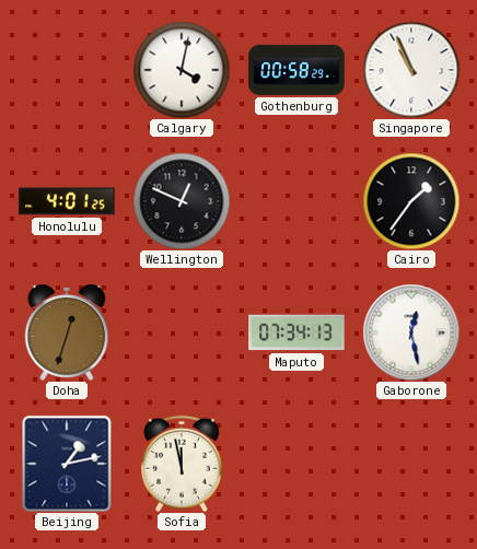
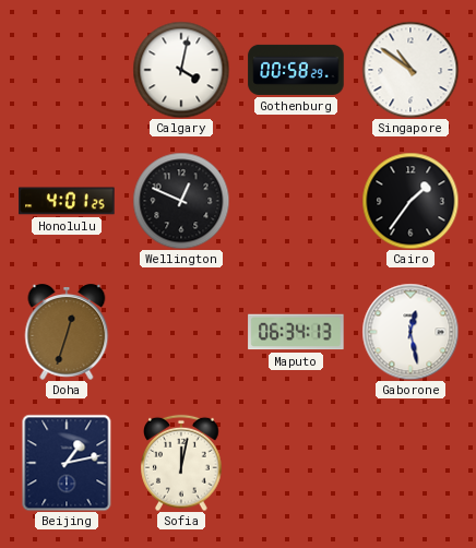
Singapore: 10:56 -> 10:51 (410, 70)
Maputo: 07:34 -> 06:34 (296, 332)
Sofia: 11:58 -> 12:02 (181, 463)
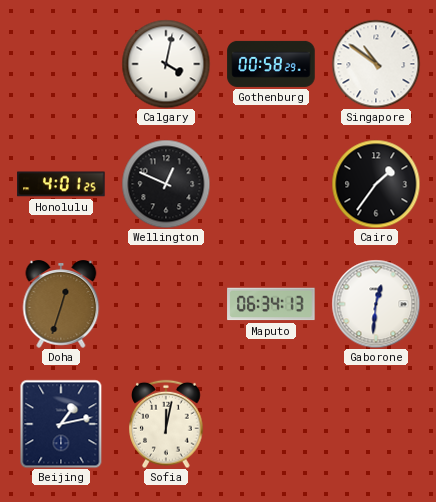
Gaborone: 12:28 -> 12:31 (376, 304)
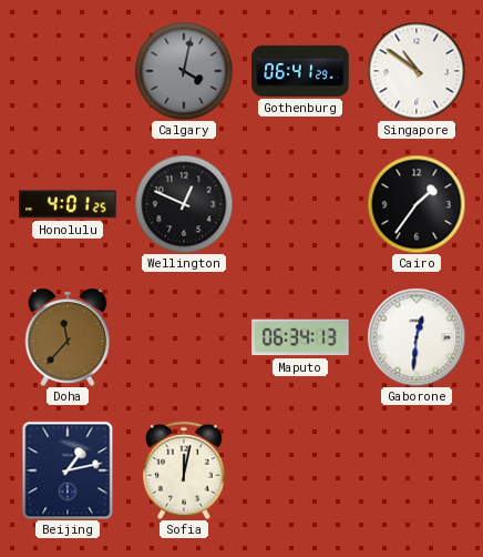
Calgary dial: white -> grey (184, 71)
Gothenburg: 00:58 -> 06:41 (300, 71)
Doha: 12:33 -> 11:37 (68, 338)
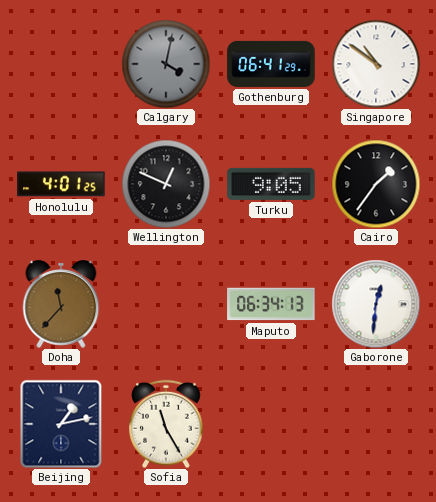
Turku: none -> 9:05 (271, 184)
Sofia: 12:02 -> 11:25 (166, 424)
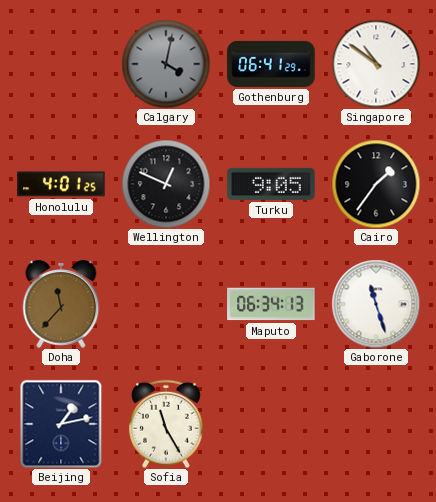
Gaborone: 12:31 -> 11:27 (376, 304)
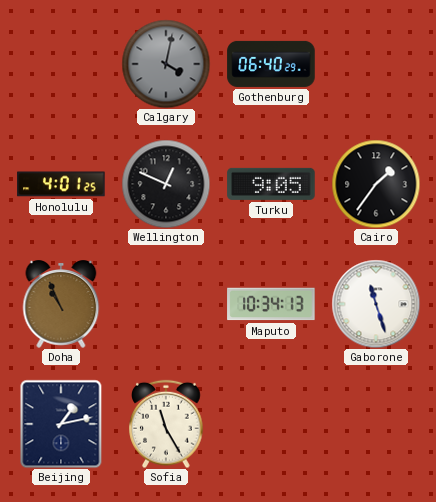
Gothenburg: 06:41 -> 06:40 (271, 64)
Singapore: 10:51 -> none (376, 64)
Doha: 11:37 -> 10:56 (61, 305)
Maputo: 06:34 -> 10:34 (271, 304)
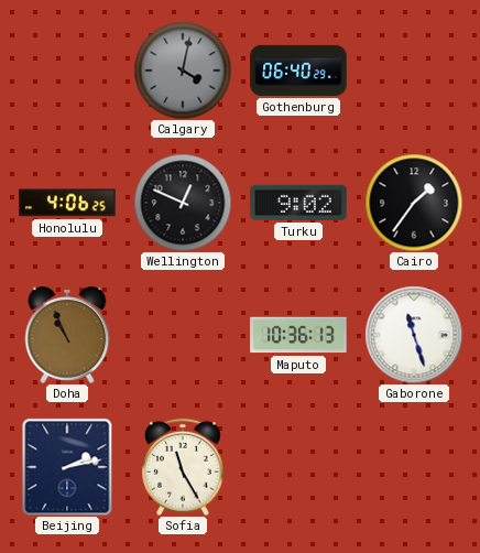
Honolulu: 4:01 -> 4:06 (67, 203)
Turku: 9:05 -> 9:02 (298, 203)
Maputo: 10:34 -> 10:36 (298, 335)
Beijing: 1:13 -> 2:13 (67, 467)
